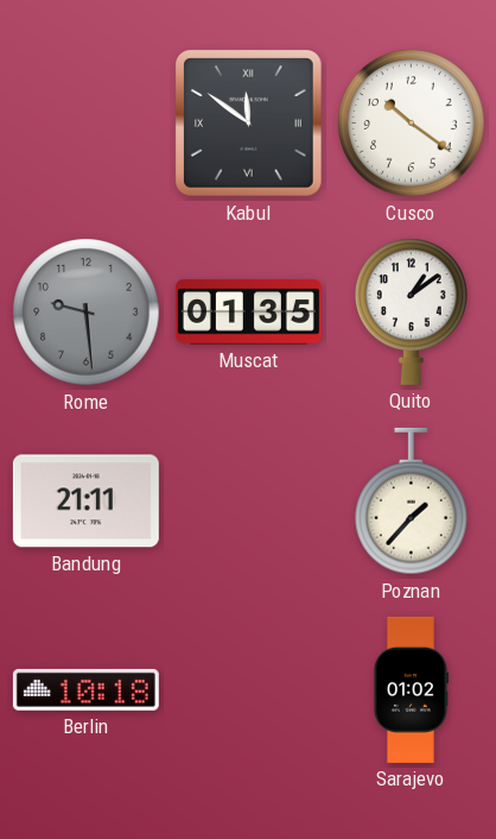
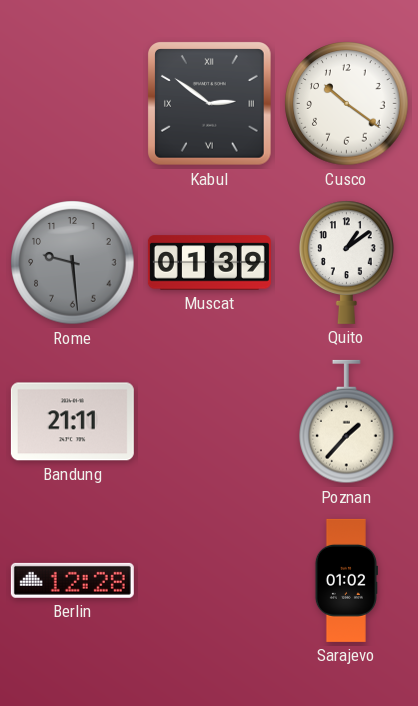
Kabul: 11:51 -> 2:51 (210, 104)
Muscat: 01:35 -> 01:39 (209, 263)
Berlin: 10:18 -> 12:28 (72, 580)
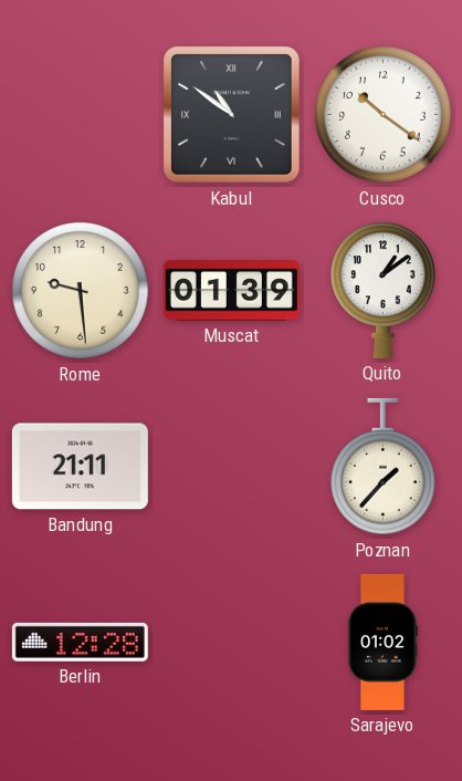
Kabul: 2:51 -> 10:51 (232, 115)
Rome dial: grey -> cream (81, 291)
